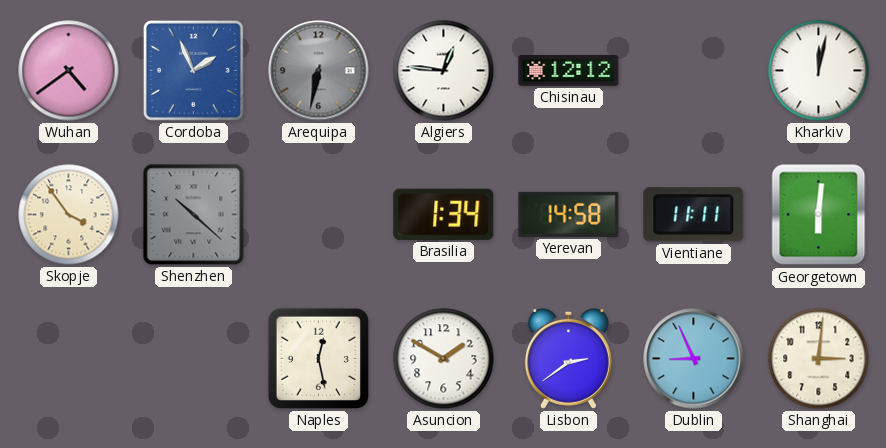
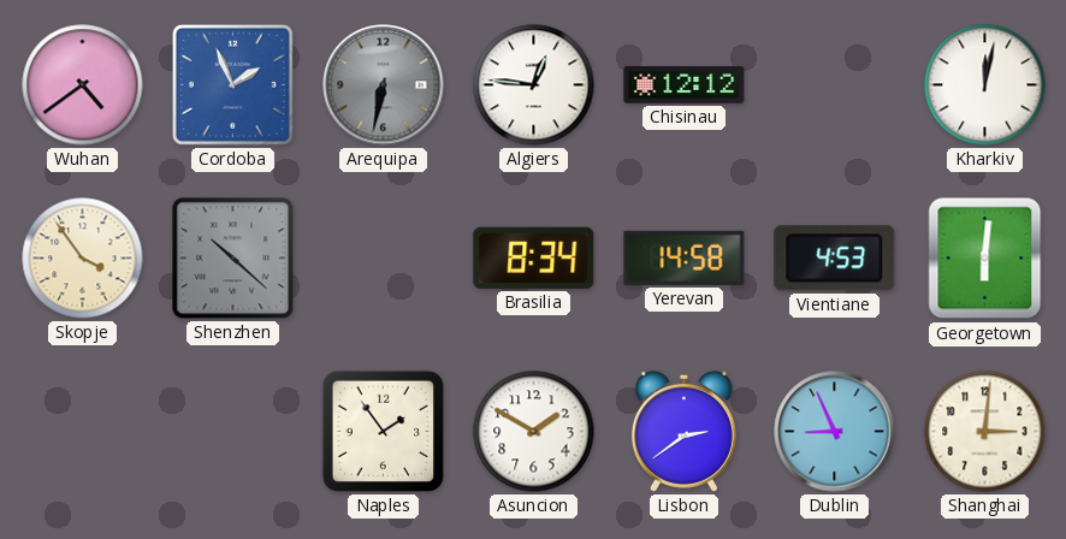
Brasilia: 1:34 -> 8:34 (534, 257)
Vientiane: 11:11 -> 4:53 (835, 259)
Naples: 12:28 -> 1:54 (383, 431)
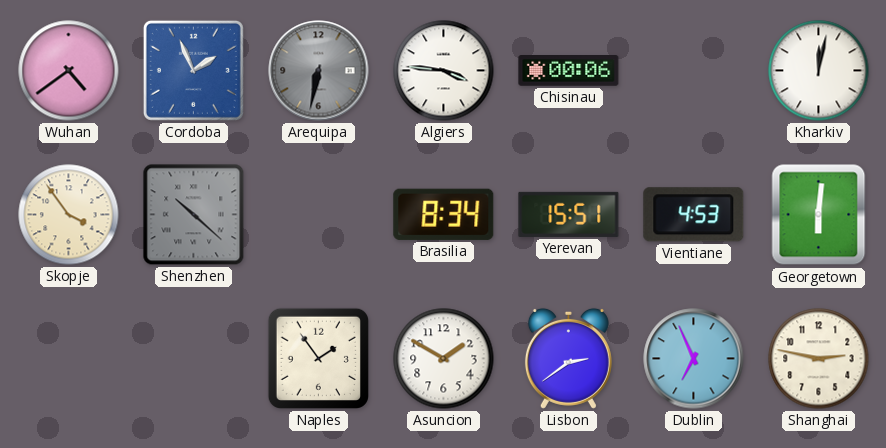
Algiers: 12:46 -> 3:46 (444, 71)
Chisinau: 12:12 -> 00:06 (569, 71)
Yerevan: 14:58 -> 15:51 (569, 214)
Dublin: 8:56 -> 6:56 (694, 359)
Shanghai: 3:01 -> 2:47 (819, 359)
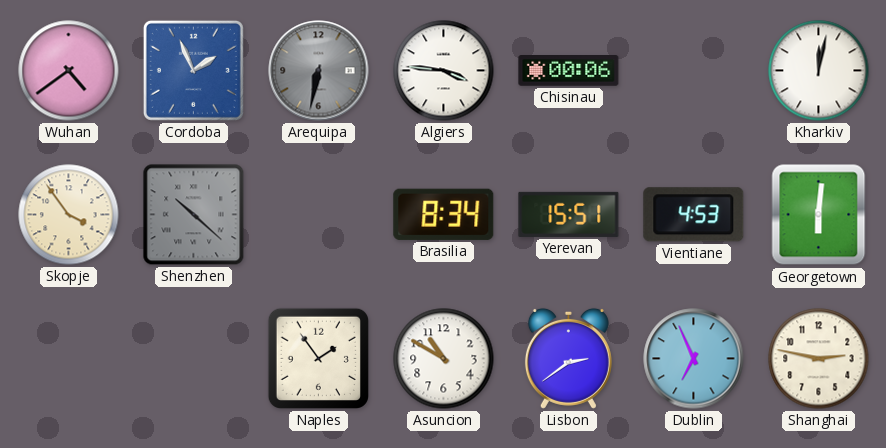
Asuncion: 1:50 -> 10:50 (444, 359)
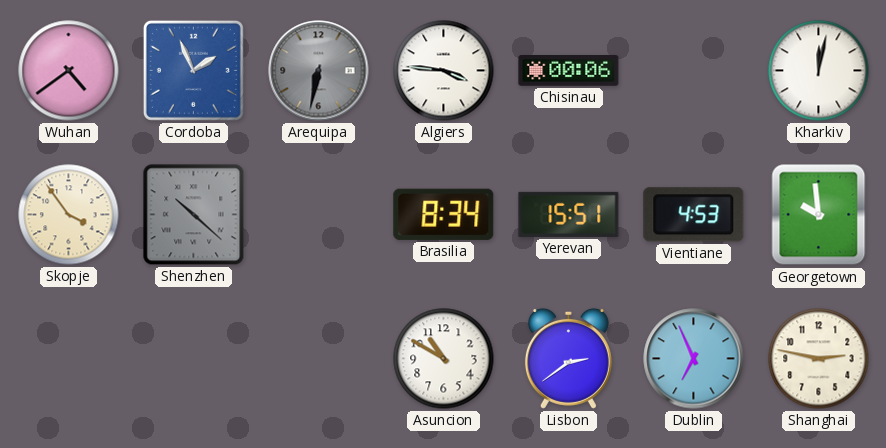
Georgetown: 6:01 -> 9:59 (819, 215)
Naples: 1:54 -> none (318, 358)
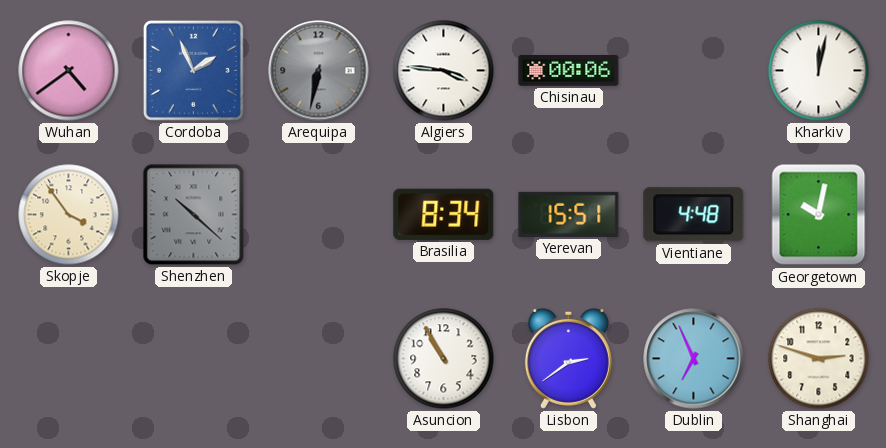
Vientiane: 4:53 -> 4:48 (694, 215)
Georgetown: 9:59 -> 10:02 (819, 215)
Asuncion: 10:50 -> 10:55 (444, 359)
Shanghai: 2:47 -> 2:48 (819, 359)
